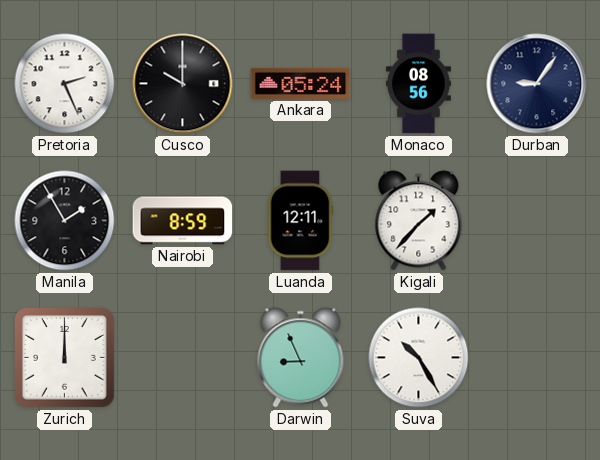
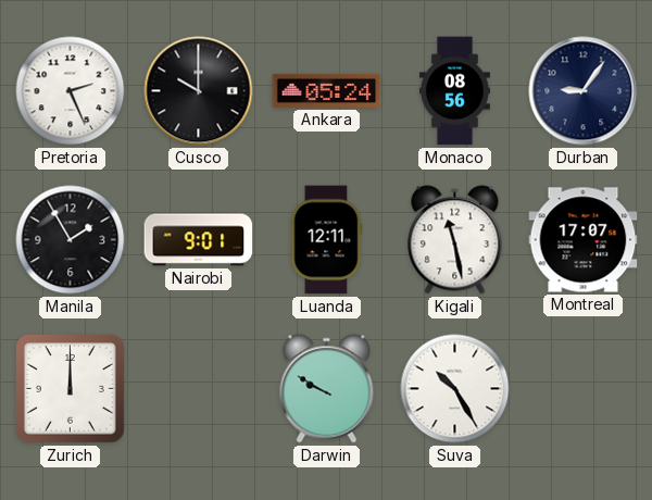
Nairobi: 8:59 -> 9:01 (199, 240)
Kigali: 1:37 -> 11:28 (455, 240)
Montreal: none -> 17:07 (584, 240)
Darwin: 8:56 -> 9:50 (327, 389)
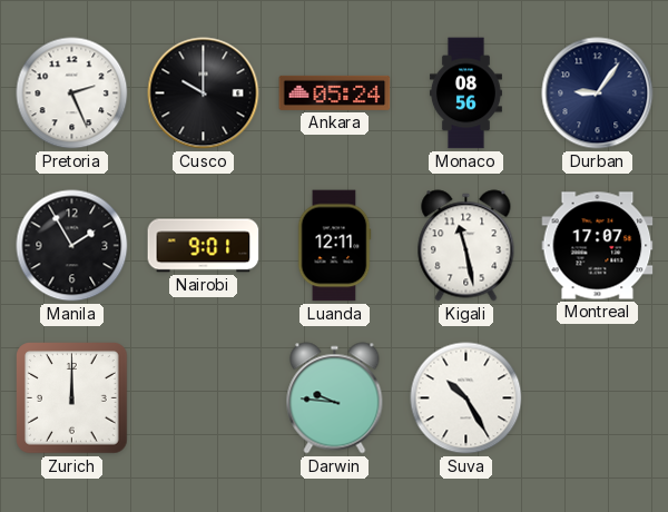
Darwin: 9:50 -> 9:46 (335, 398)
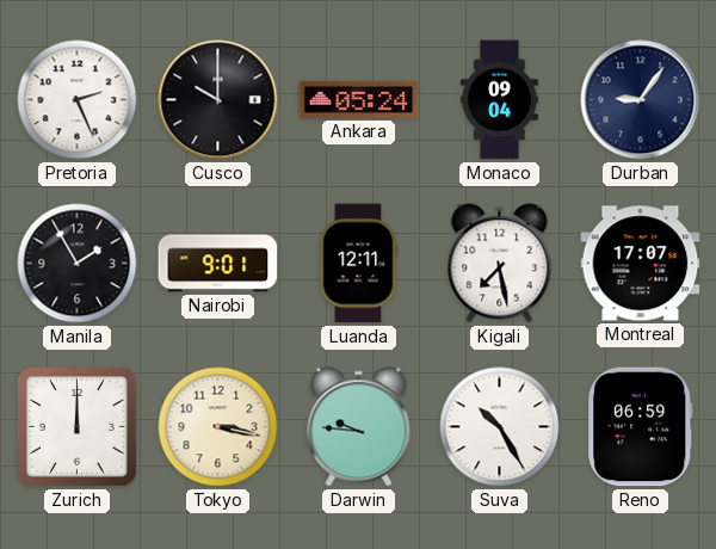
Monaco: 08:56 -> 09:04 (499, 100)
Kigali: 11:28 -> 7:28 (500, 264)
Tokyo: none -> 3:17 (218, 427)
Reno: none -> 06:59 (641, 427)
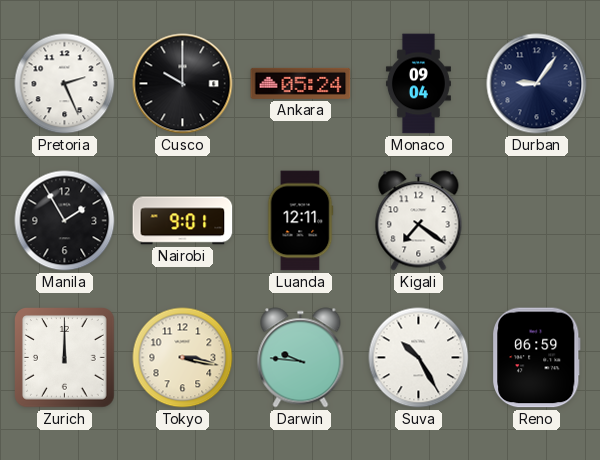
Kigali: 7:28 -> 7:21 (419, 221)
Montreal: 17:07 -> none (641, 264)
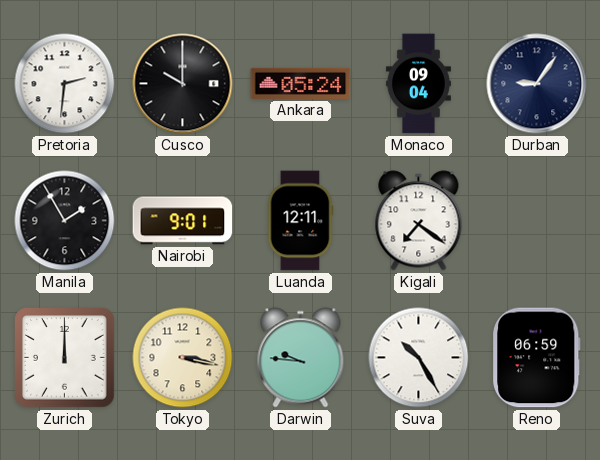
Pretoria: 2:26 -> 2:31 (65, 84)
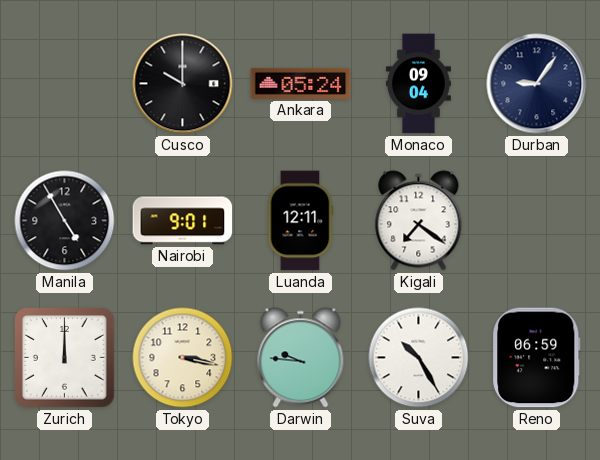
Pretoria: 2:31 -> none (65, 84)
Manila: 1:55 -> 4:55 (65, 221)
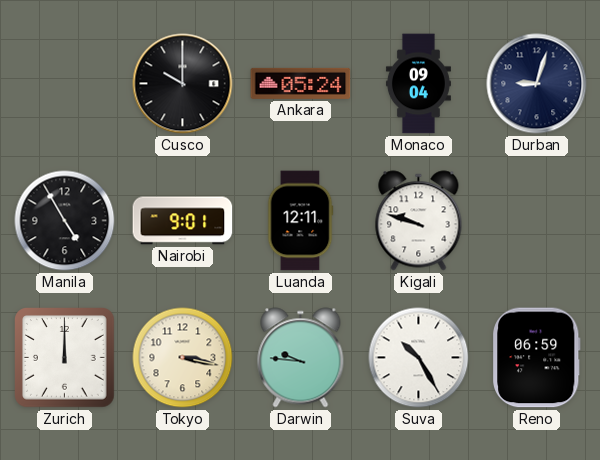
Durban: 9:06 -> 9:03 (537, 84)
Kigali: 7:21 -> 9:48 (419, 221)
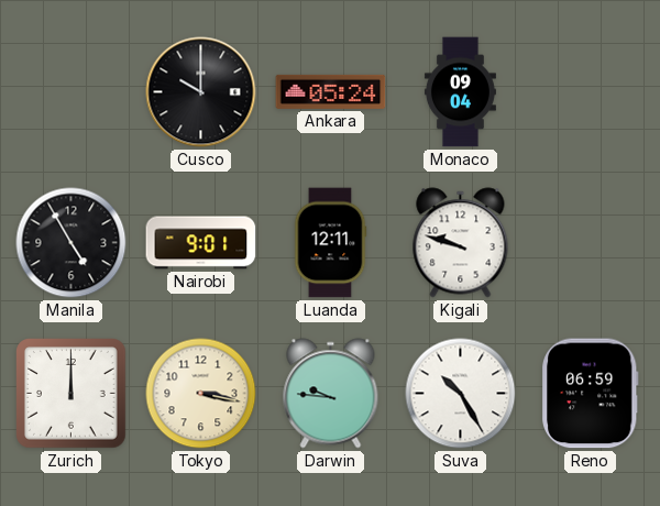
Durban: 9:03 -> none (537, 84)
